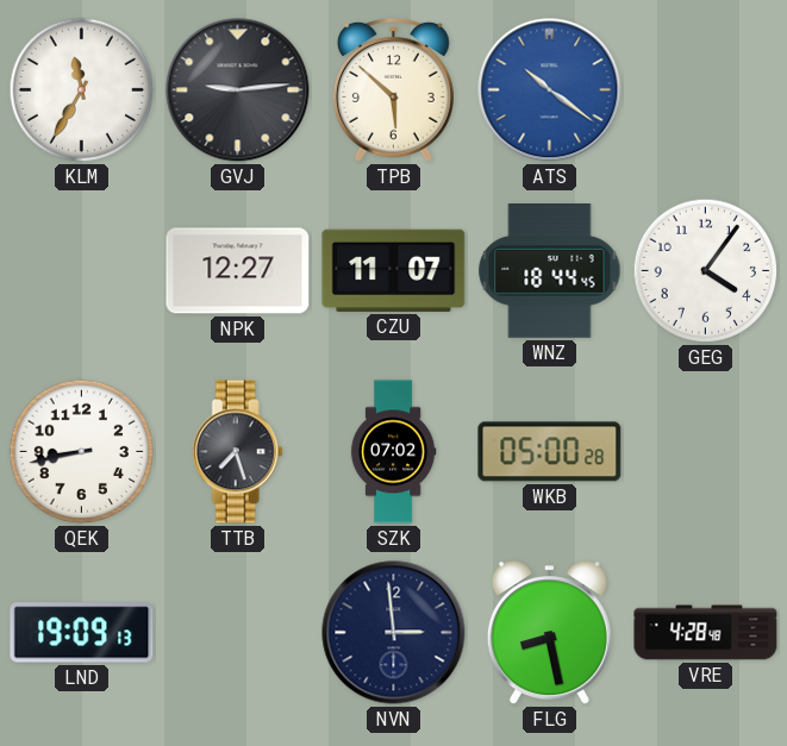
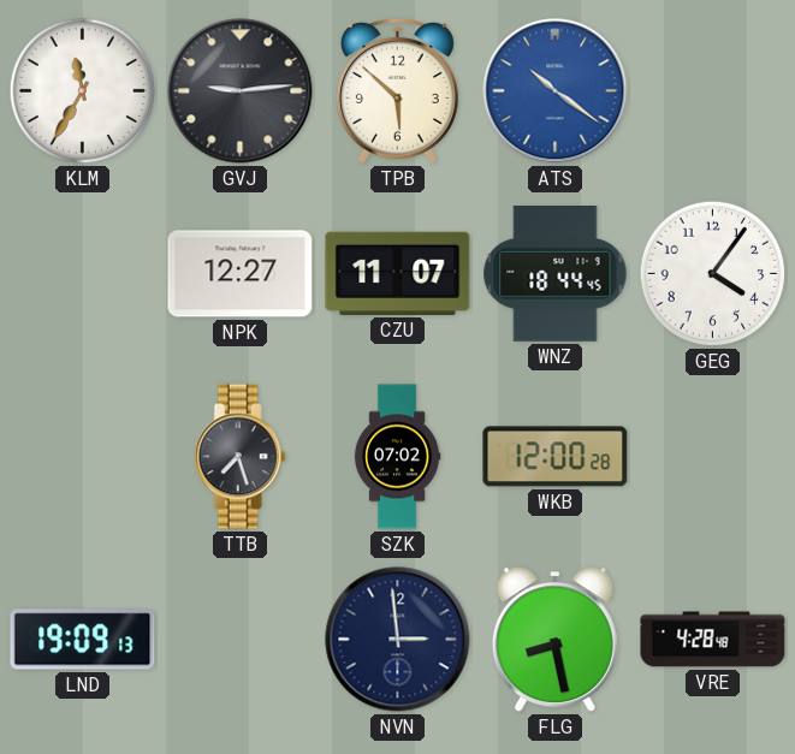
QEK: 8:43 -> none (82, 452)
WKB: 05:00 -> 12:00 (556, 457)
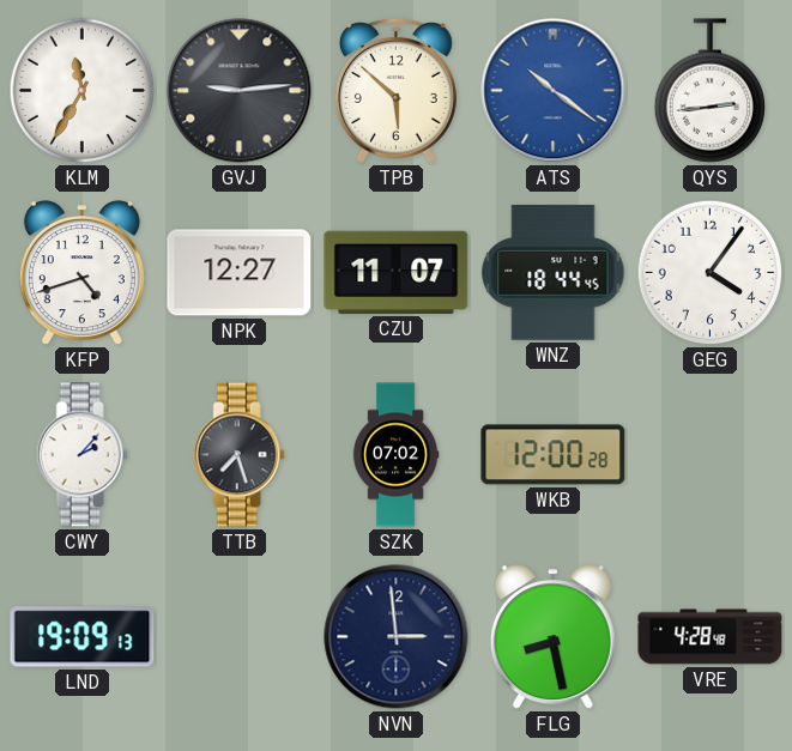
QYS: none -> 2:44 (709, 91)
KFP: none -> 4:42 (81, 273)
CWY: none -> 2:07 (81, 455)
